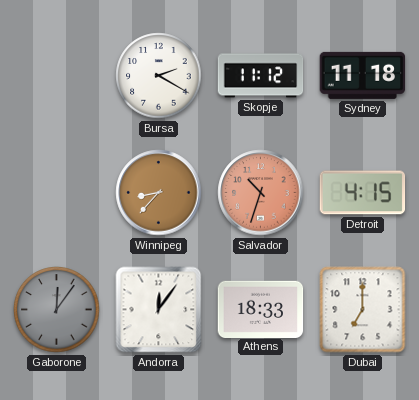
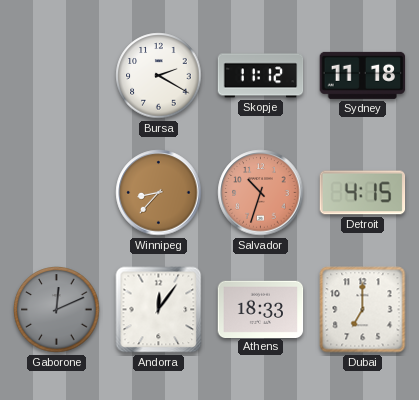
Gaborone: 12:06 -> 12:11 (57, 310)
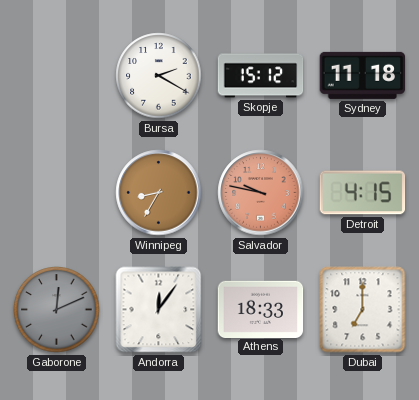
Skopje: 11:12 -> 15:12 (261, 76)
Winnipeg: 8:37 -> 8:35 (159, 193)
Salvador: 10:33 -> 9:47 (261, 193)
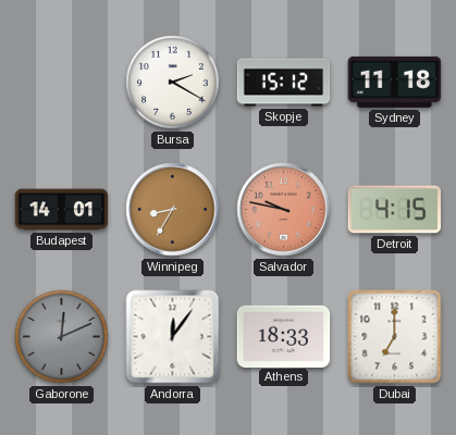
Budapest: none -> 14:01 (62, 210)
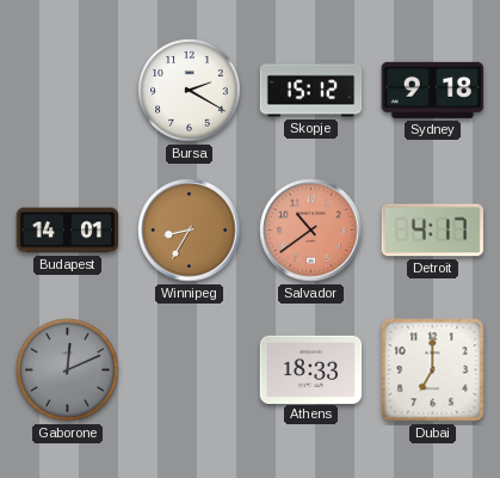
Sydney: 11:18 -> 9:18 (433, 90)
Salvador: 9:47 -> 10:39 (311, 231)
Detroit: 4:15 -> 4:17 (433, 231)
Andorra: 12:06 -> none (173, 337)
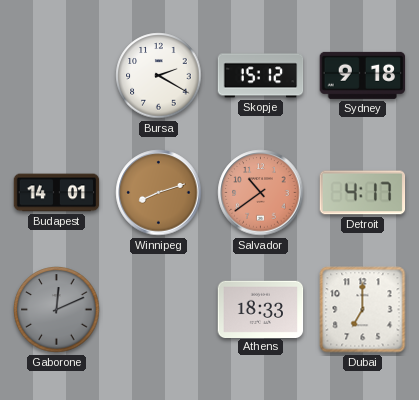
Winnipeg: 8:35 -> 8:12 (159, 193)
